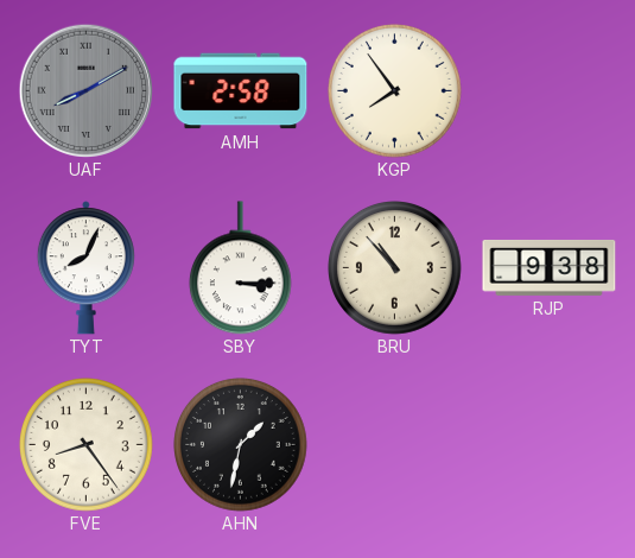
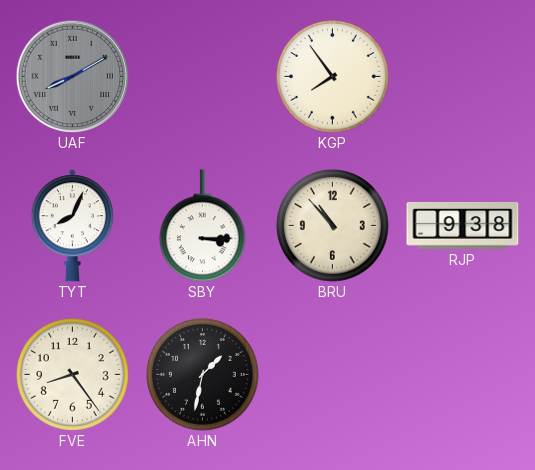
AMH: 2:58 -> none (241, 91)
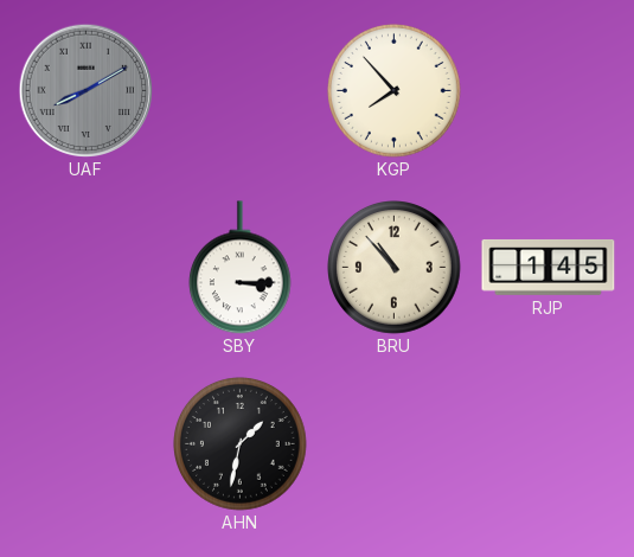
KGP: 7:54 -> 7:53 (395, 91)
TYT: 8:04 -> none (72, 226)
RJP: 9:38 -> 1:45 (549, 267)
FVE: 8:24 -> none (73, 375)
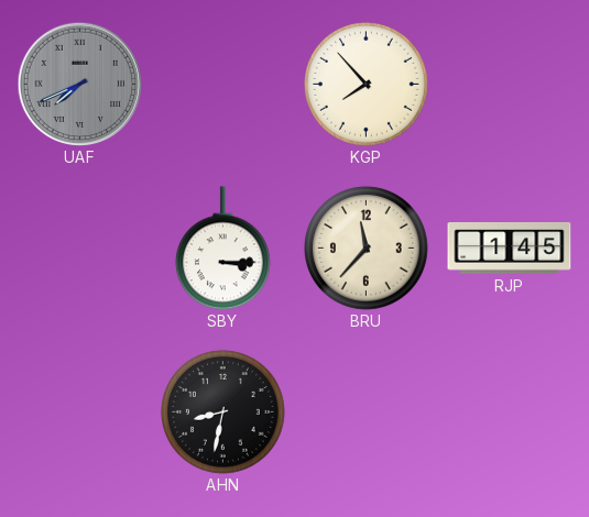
UAF: 8:10 -> 7:41 (79, 84)
BRU: 10:53 -> 11:37 (367, 249)
AHN: 1:32 -> 8:32 (223, 413)
